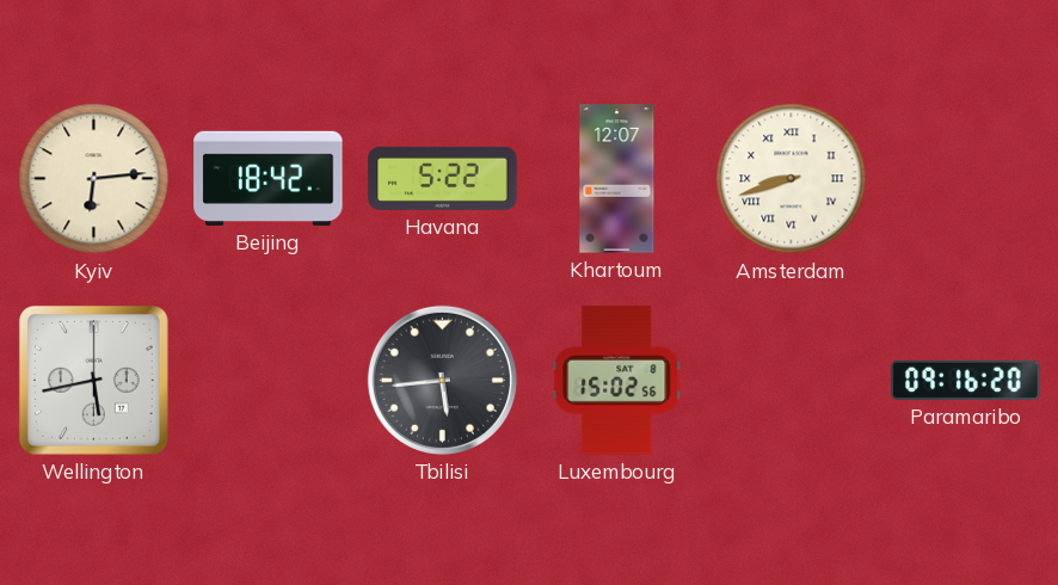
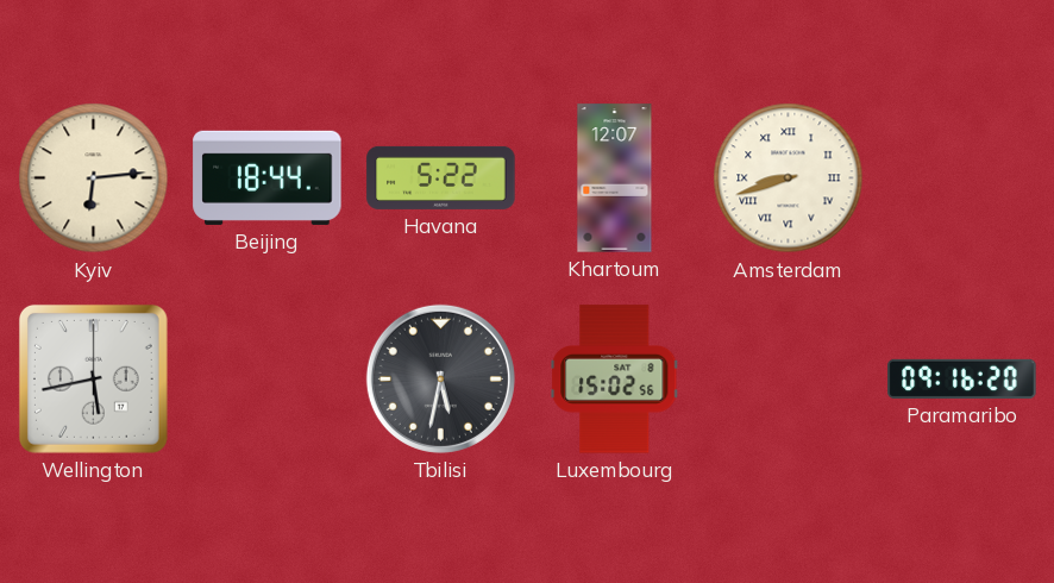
Beijing: 18:42 -> 18:44 (268, 177)
Tbilisi: 5:44 -> 5:32 (440, 378)
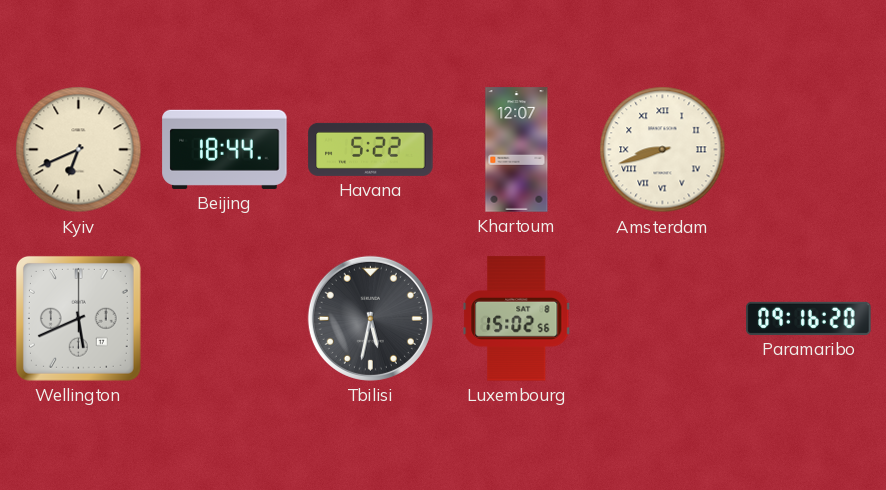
Kyiv: 6:14 -> 6:41 (79, 150)
Wellington: 5:43 -> 5:41 (78, 318)
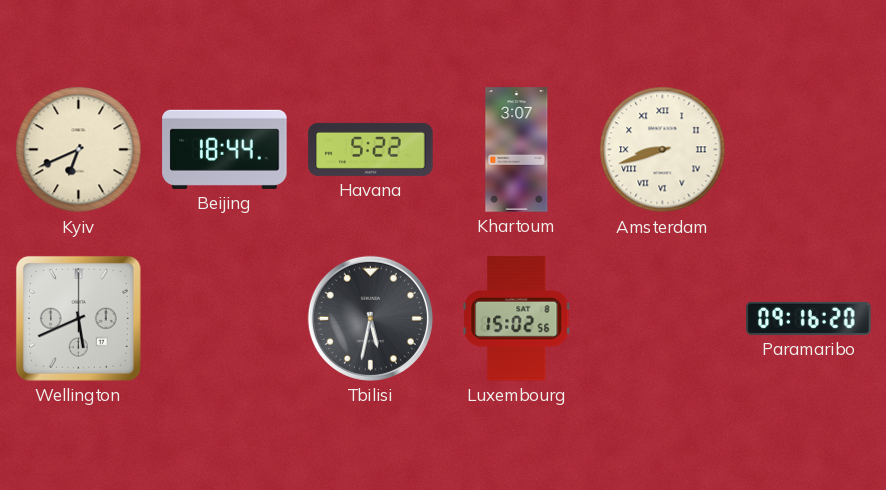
Khartoum: 12:07 -> 3:07 (517, 150)
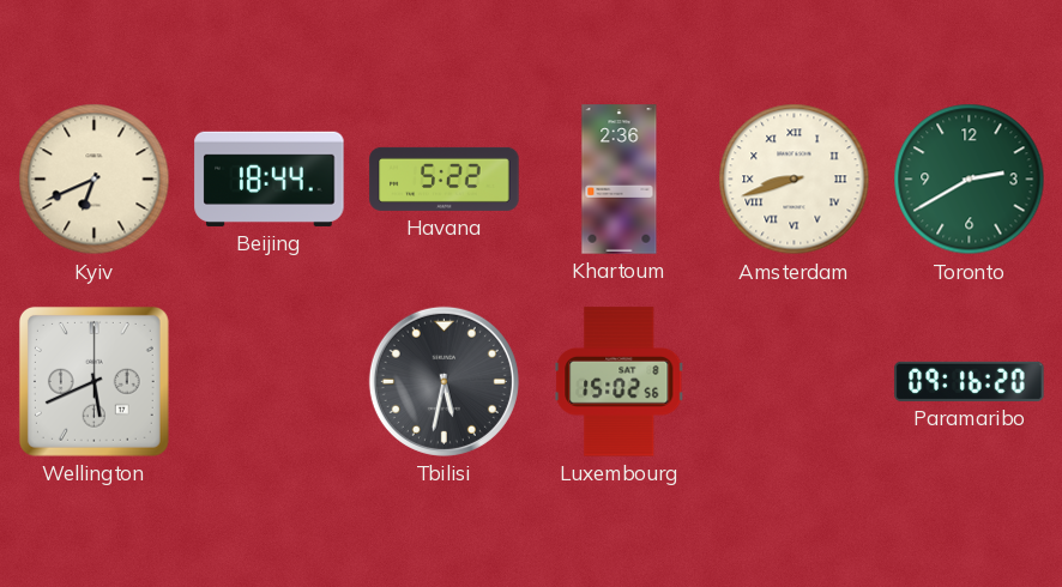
Khartoum: 3:07 -> 2:36 (620, 180)
Toronto: none -> 2:40 (970, 180)
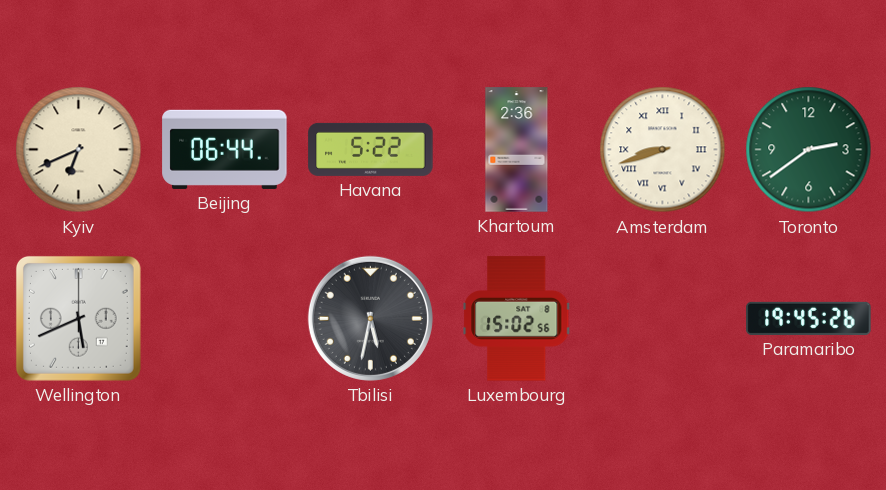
Beijing: 18:44 -> 06:44 (225, 149)
Toronto: 2:40 -> 2:39 (809, 150)
Paramaribo: 09:16 -> 19:45 (809, 318)
